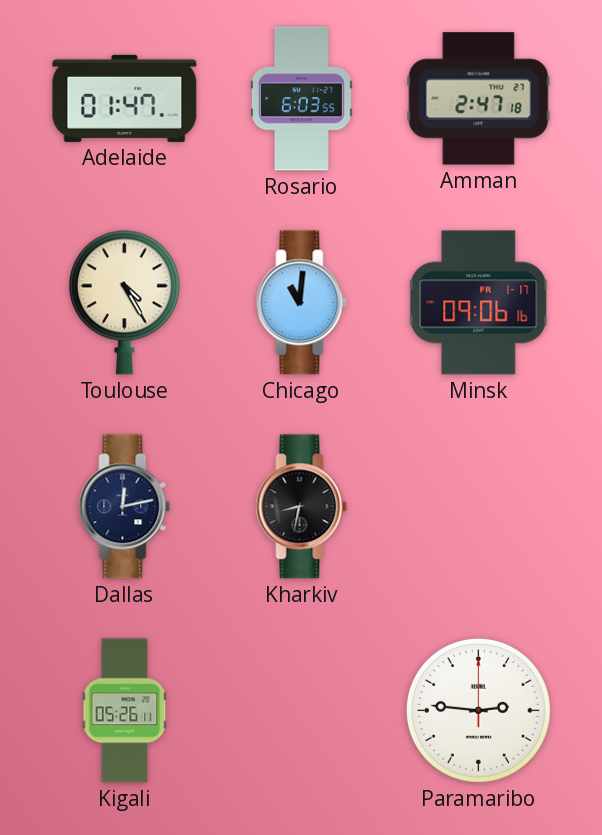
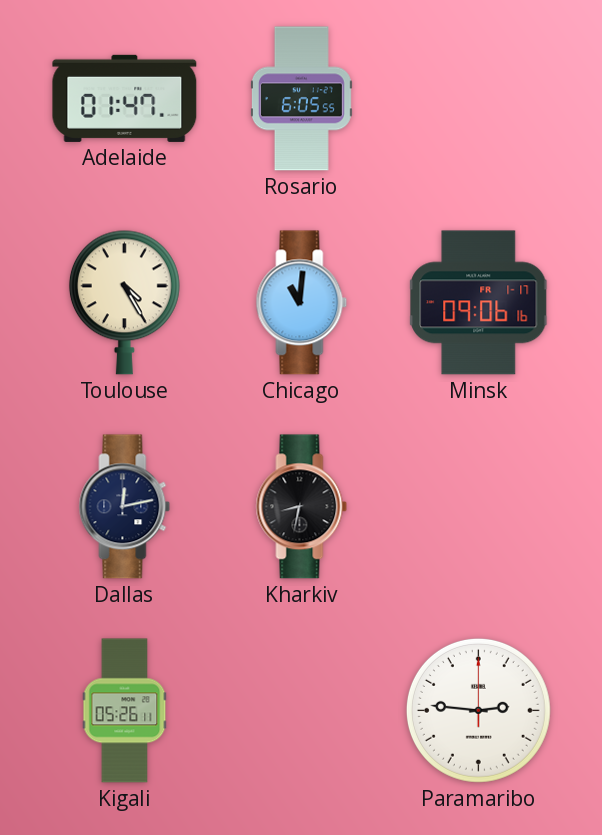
Rosario: 6:03 -> 6:05 (301, 99)
Amman: 2:47 -> none (479, 99)
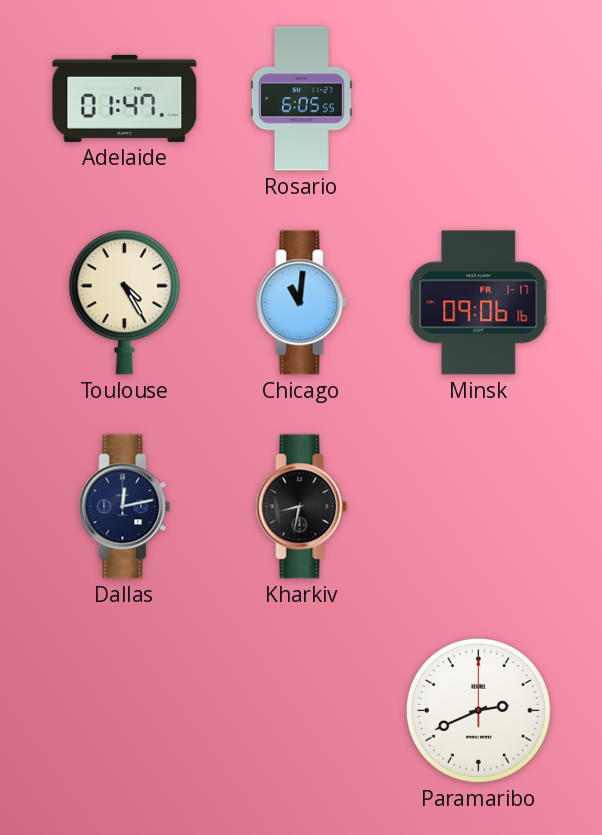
Kigali: 05:26 -> none (125, 711)
Paramaribo: 2:46 -> 2:41 (478, 710)
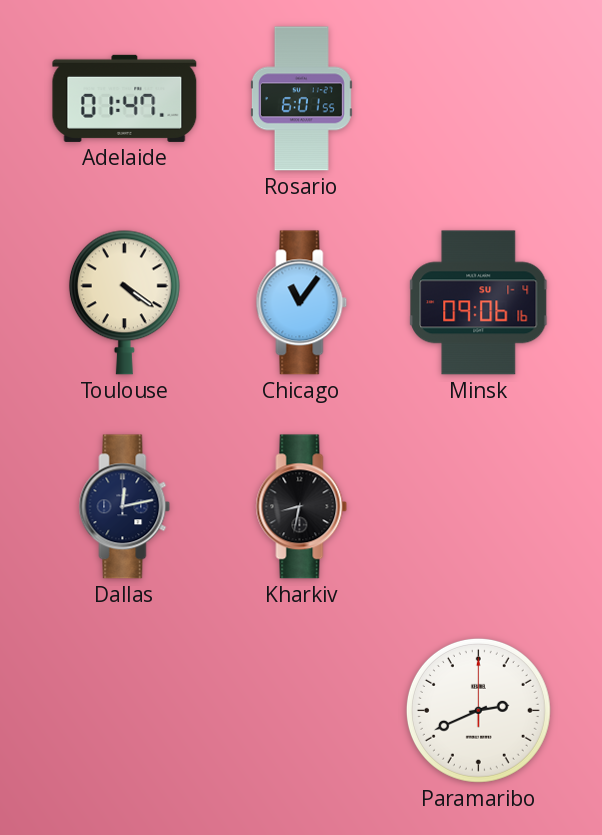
Rosario: 6:05 -> 6:01 (301, 99)
Toulouse: 4:25 -> 4:21 (124, 302)
Chicago: 11:01 -> 11:06 (302, 303)
Minsk date: FR 1-17 -> SU 1-4 (479, 303)
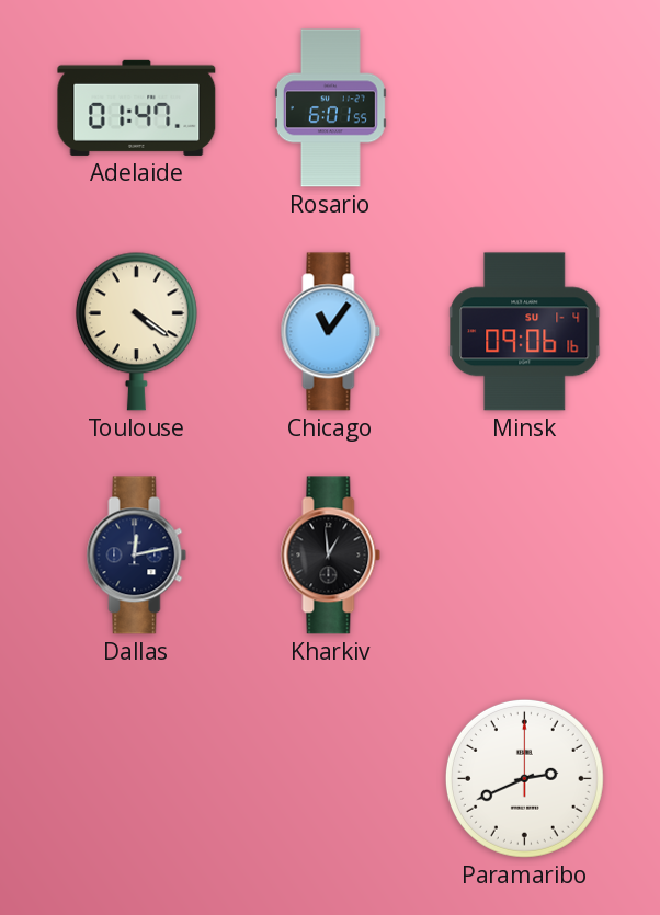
Kharkiv: 8:32 -> 12:59 (331, 556)
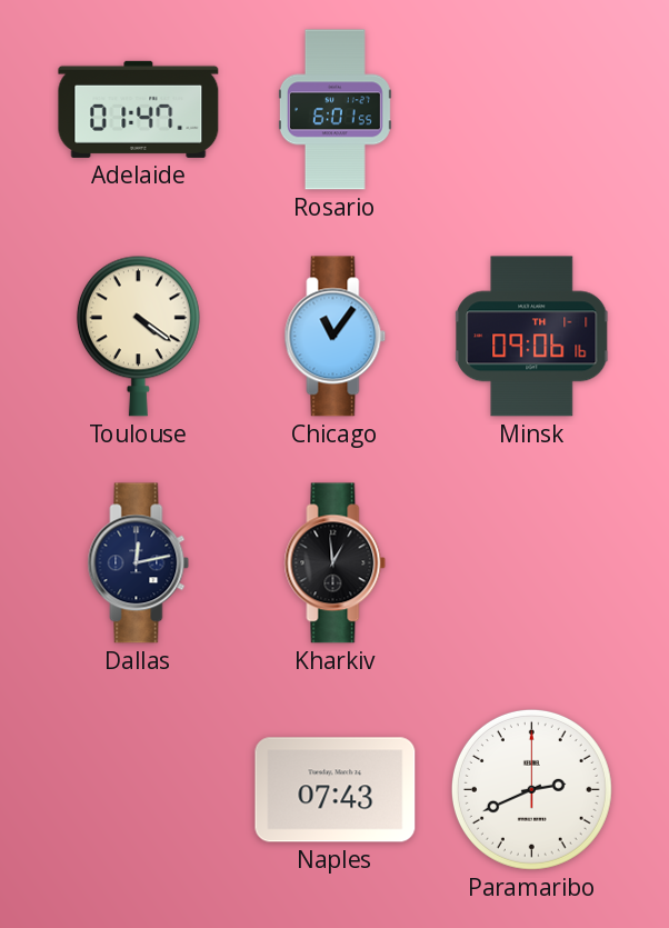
Minsk date: SU 1-4 -> TH 1-1 (532, 337)
Naples: none -> 07:43 (336, 790)
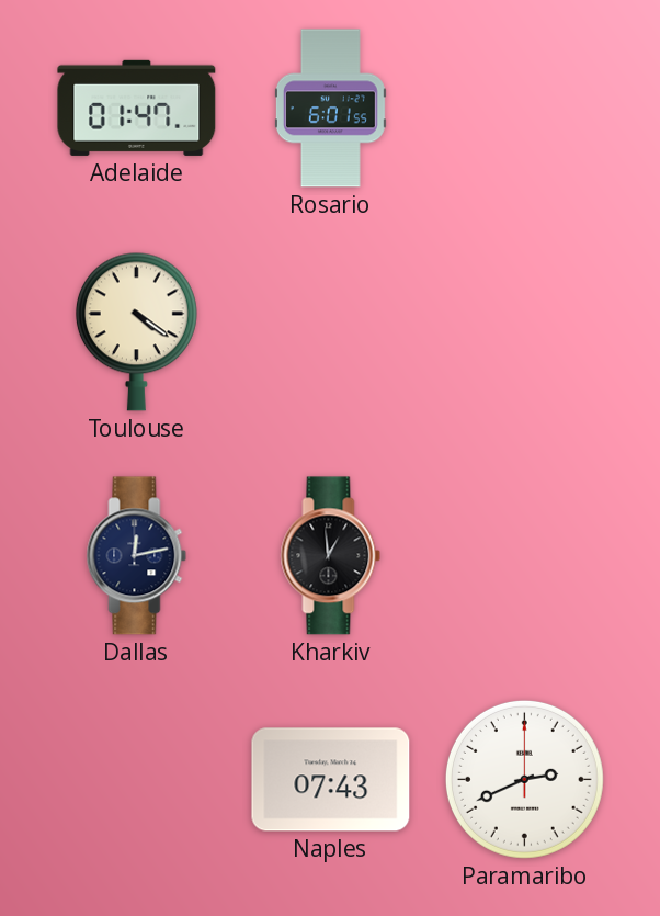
Chicago: 11:06 -> none (336, 337)
Minsk: 09:06 -> none (532, 337)
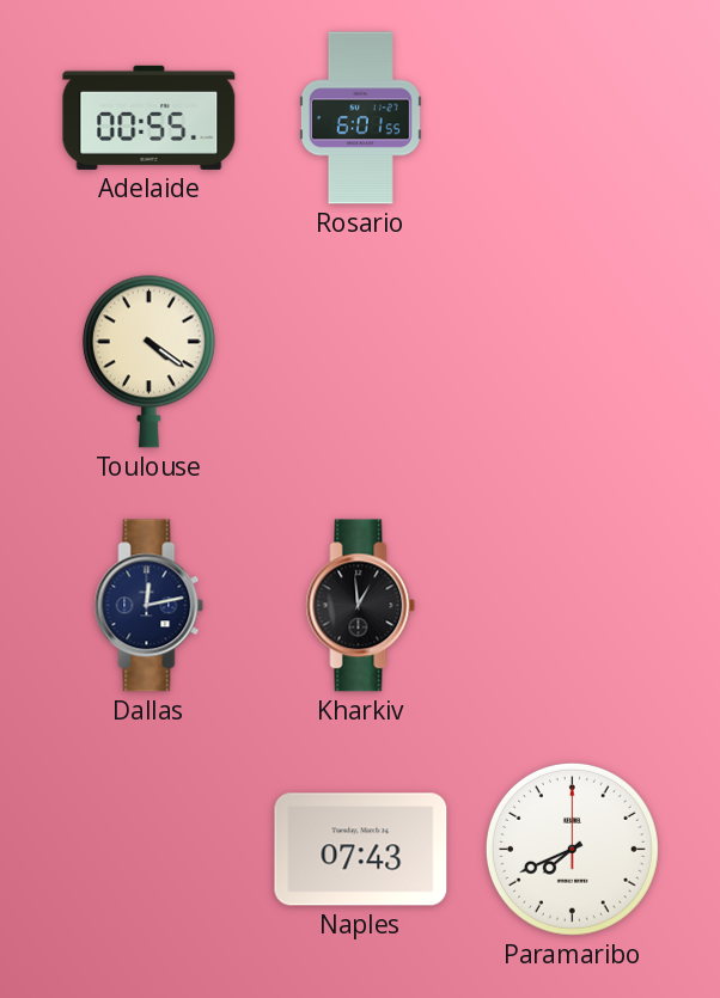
Adelaide: 01:47 -> 00:55 (150, 117)
Paramaribo: 2:41 -> 7:41 (572, 849)
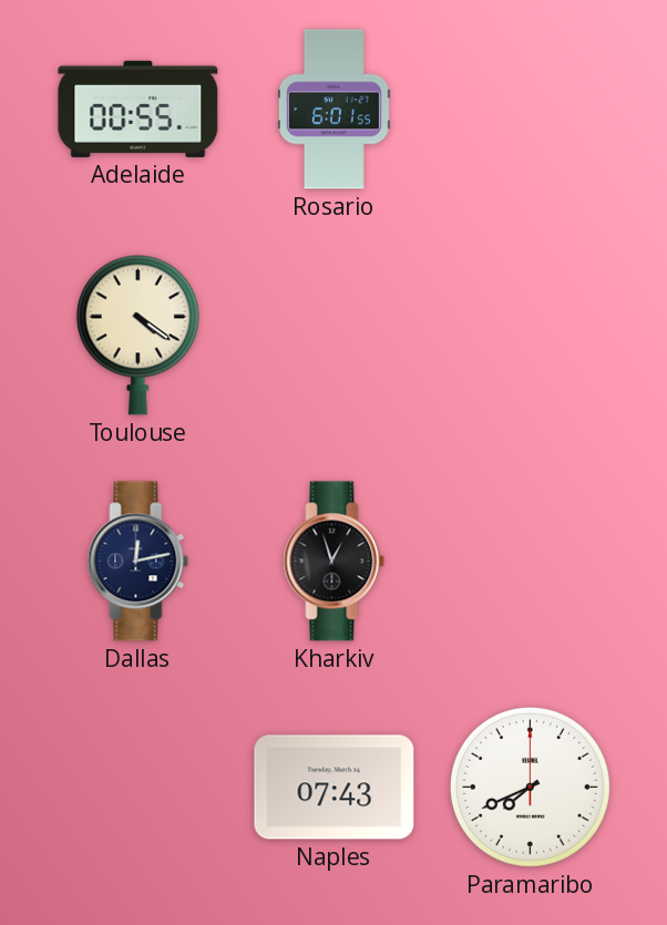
Kharkiv: 12:59 -> 12:57 (335, 562)
